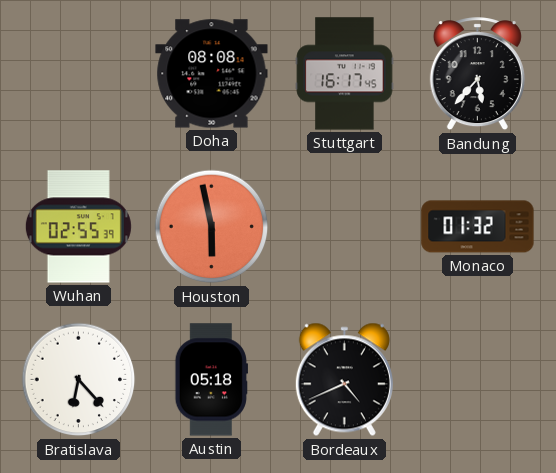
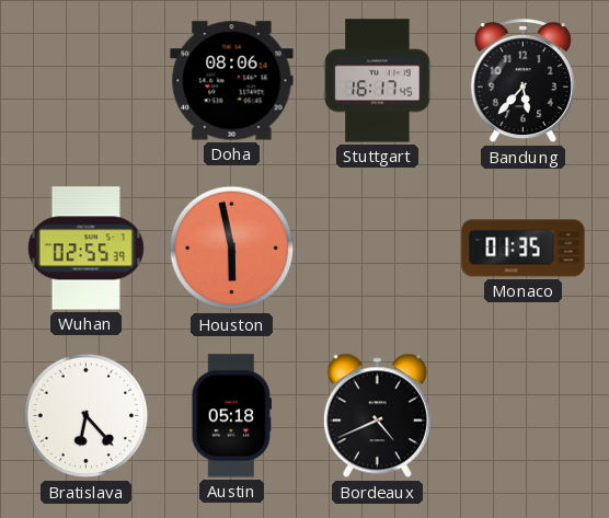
Doha: 08:08 -> 08:06 (232, 81)
Monaco: 01:32 -> 01:35 (524, 249)
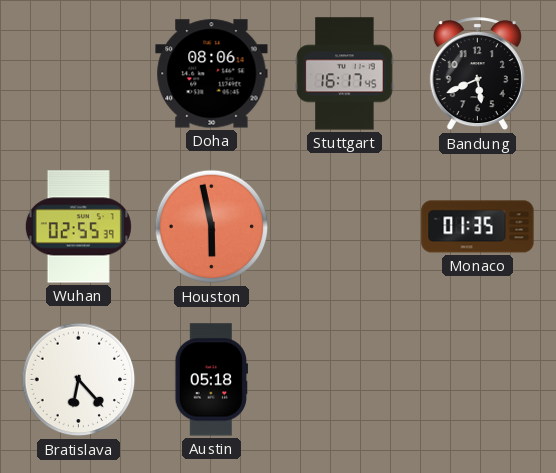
Bandung: 5:37 -> 5:41 (477, 74)
Bordeaux: 4:41 -> none (377, 416)
